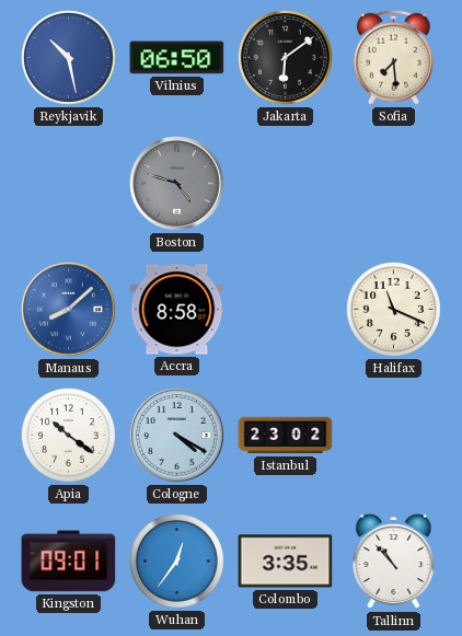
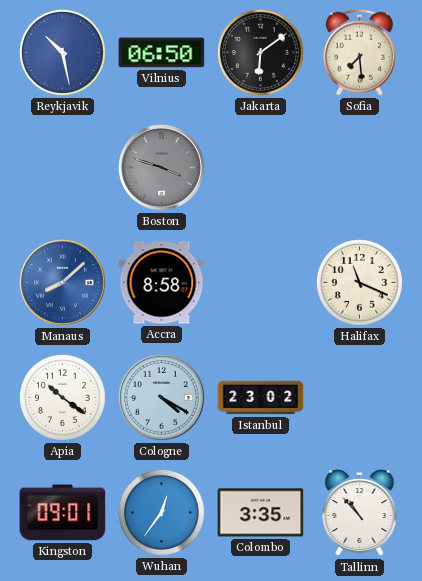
Boston: 4:48 -> 3:48 (162, 168)
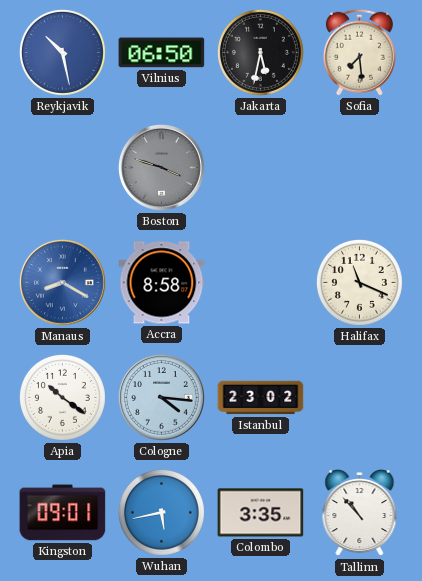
Jakarta: 6:09 -> 5:32 (260, 52)
Manaus: 8:08 -> 8:20 (63, 283)
Cologne: 4:20 -> 4:16 (162, 398)
Wuhan: 12:36 -> 5:43 (161, 512)
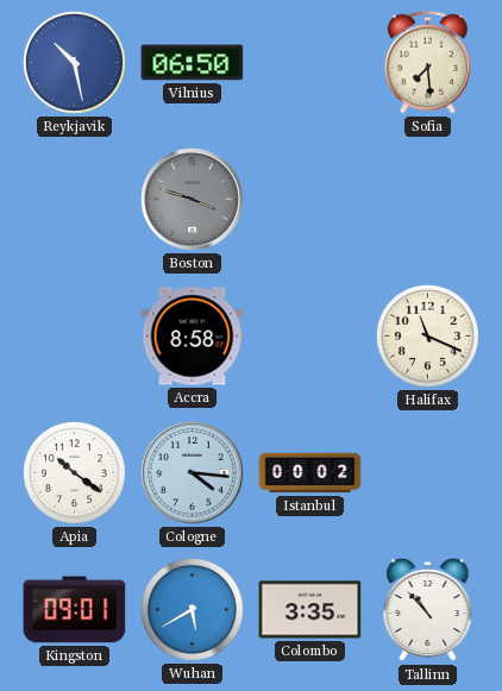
Jakarta: 5:32 -> none (260, 52)
Manaus: 8:20 -> none (63, 283)
Istanbul: 23:02 -> 00:02 (310, 473)
Wuhan: 5:43 -> 5:40 (192, 609)
